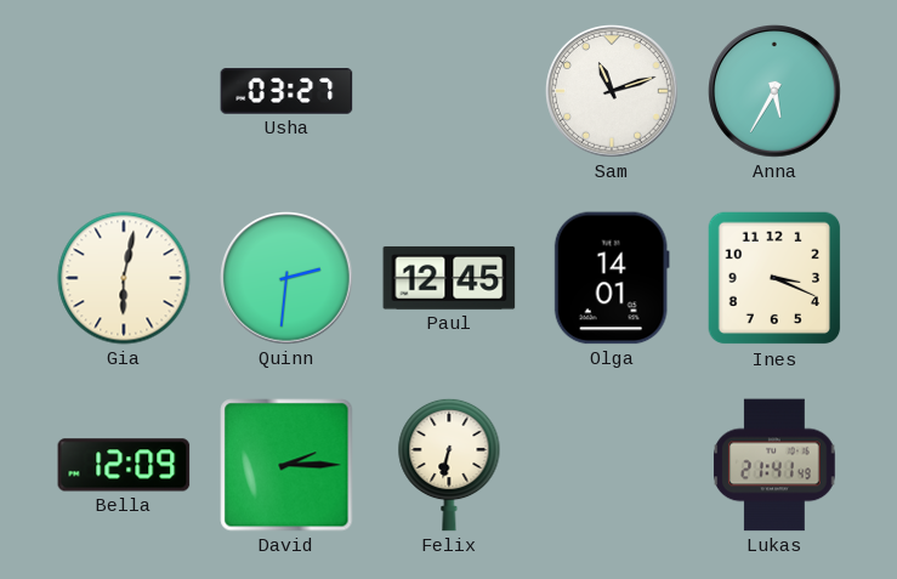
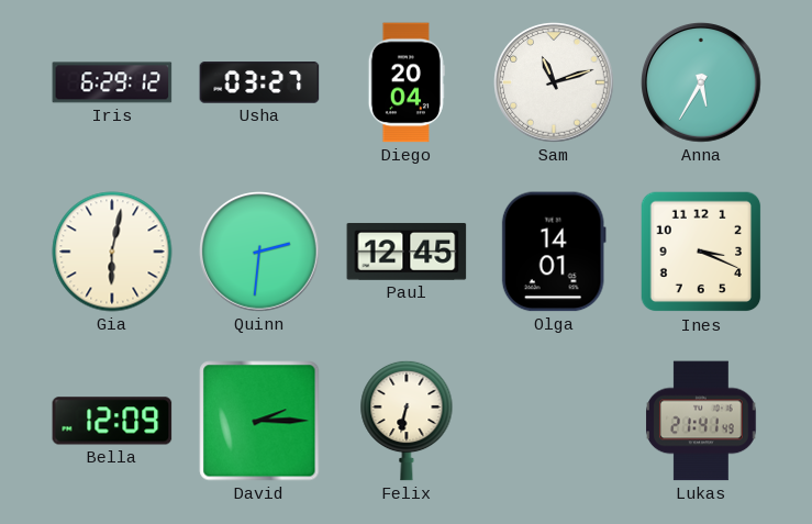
Iris: none -> 6:29 (112, 82)
Diego: none -> 20:04 (407, 82)
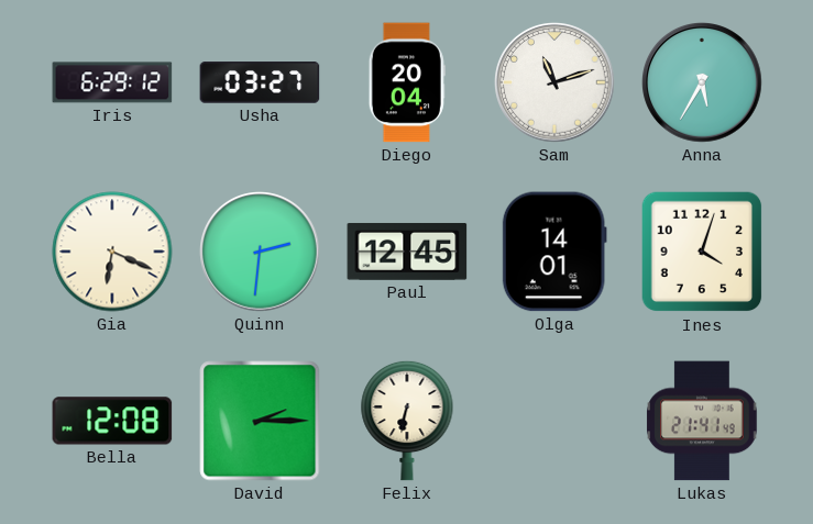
Gia: 6:02 -> 6:19 (112, 252)
Ines: 3:19 -> 4:03 (702, 252)
Bella: 12:09 -> 12:08 (112, 421)
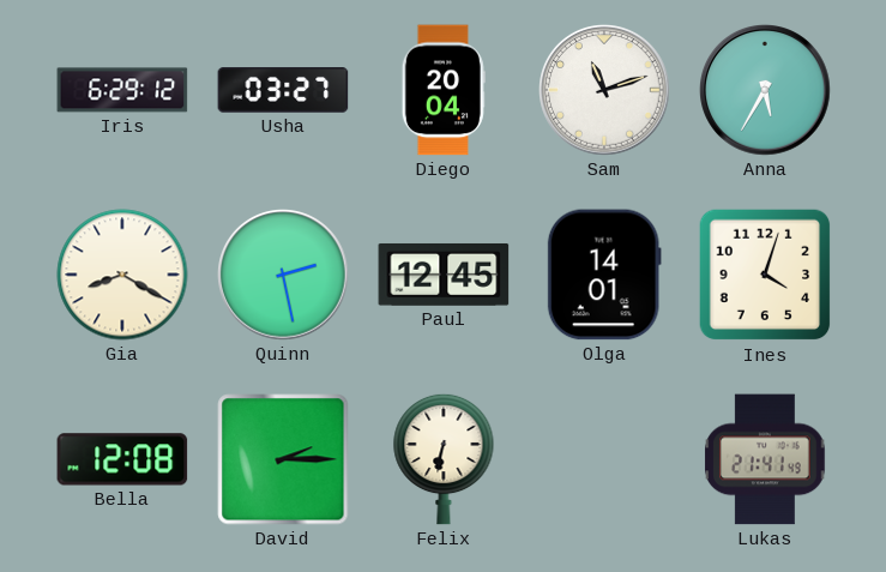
Gia: 6:19 -> 8:20 (122, 275)
Quinn: 2:31 -> 2:28 (283, 275)
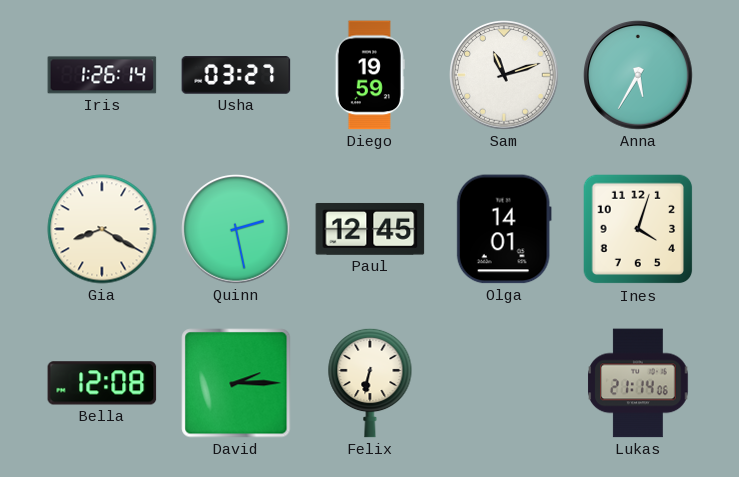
Iris: 6:29 -> 1:26 (102, 75)
Diego: 20:04 -> 19:59 (370, 75)
Lukas: 21:41 -> 21:14 (638, 383)
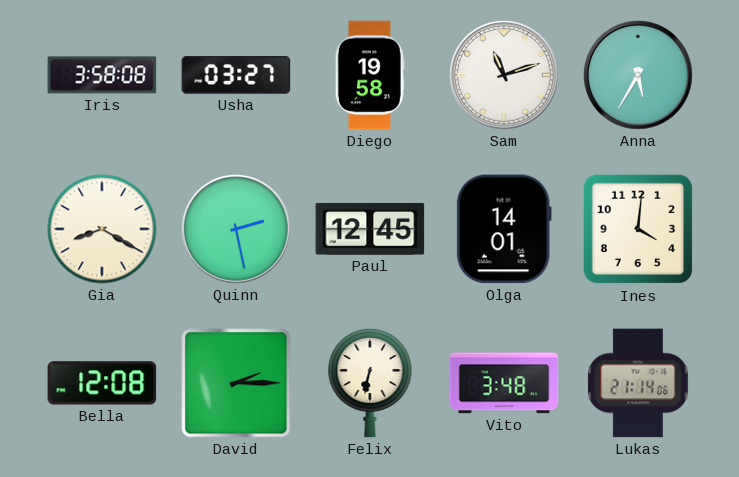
Iris: 1:26 -> 3:58 (102, 75)
Diego: 19:59 -> 19:58 (370, 75)
Ines: 4:03 -> 4:01 (638, 229)
Vito: none -> 3:48 (504, 383)
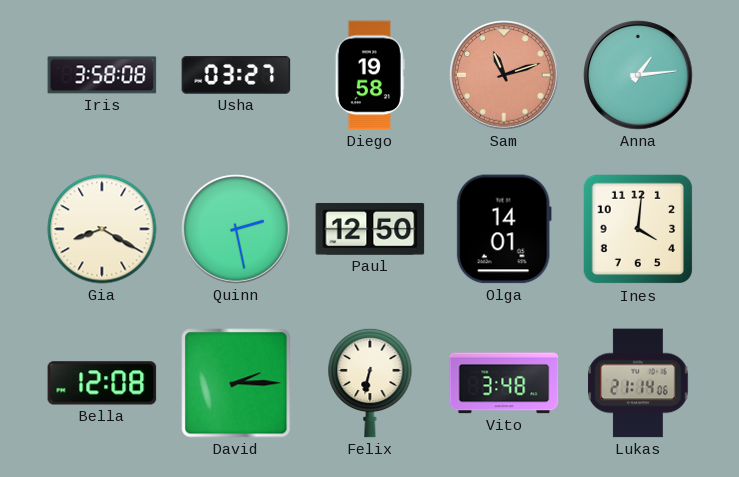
Sam dial: white -> salmon (504, 75)
Anna: 5:35 -> 1:14 (638, 75)
Paul: 12:45 -> 12:50 (370, 229)
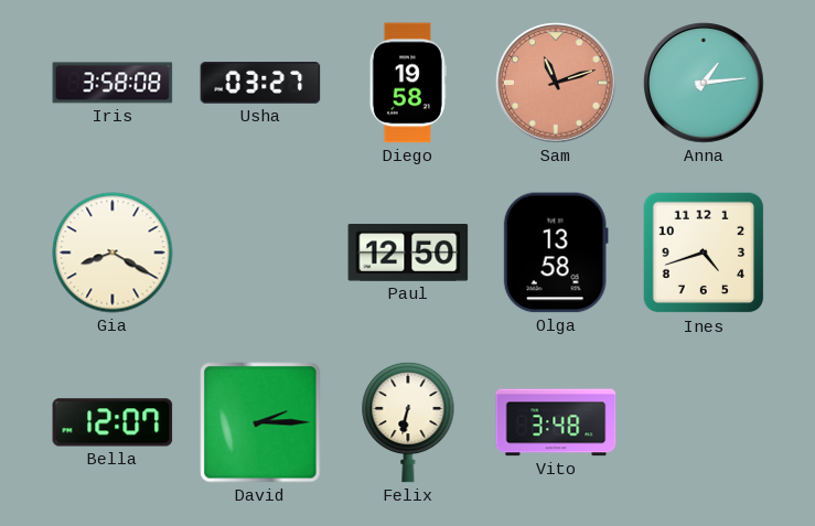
Quinn: 2:28 -> none (236, 229)
Olga: 14:01 -> 13:58 (556, 253)
Ines: 4:01 -> 4:42 (704, 253)
Bella: 12:08 -> 12:07 (112, 422)
Lukas: 21:14 -> none (638, 383)
